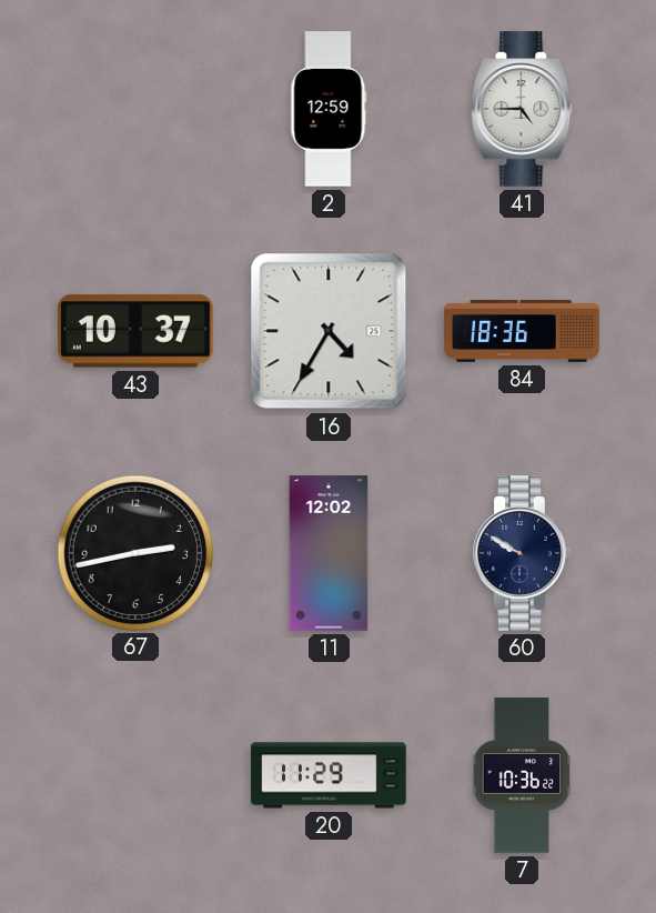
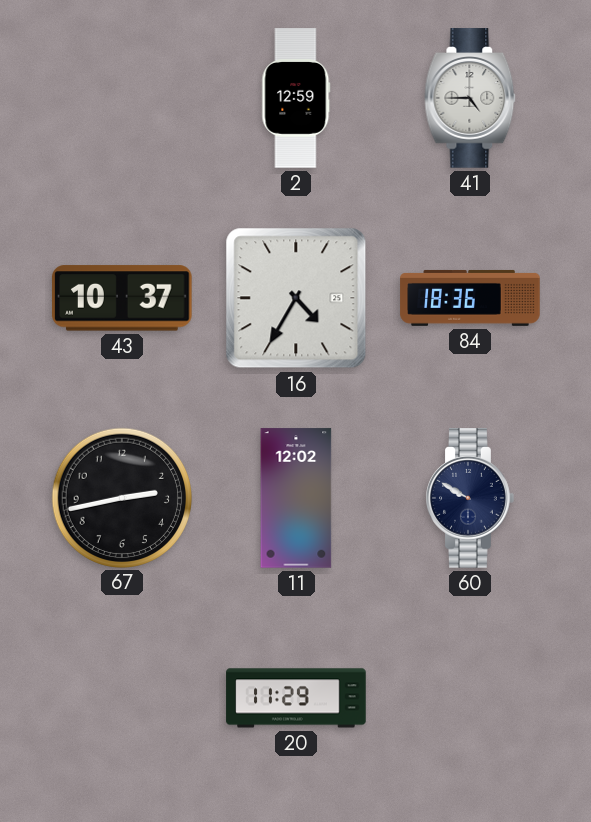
7: 10:36 -> none (522, 775)
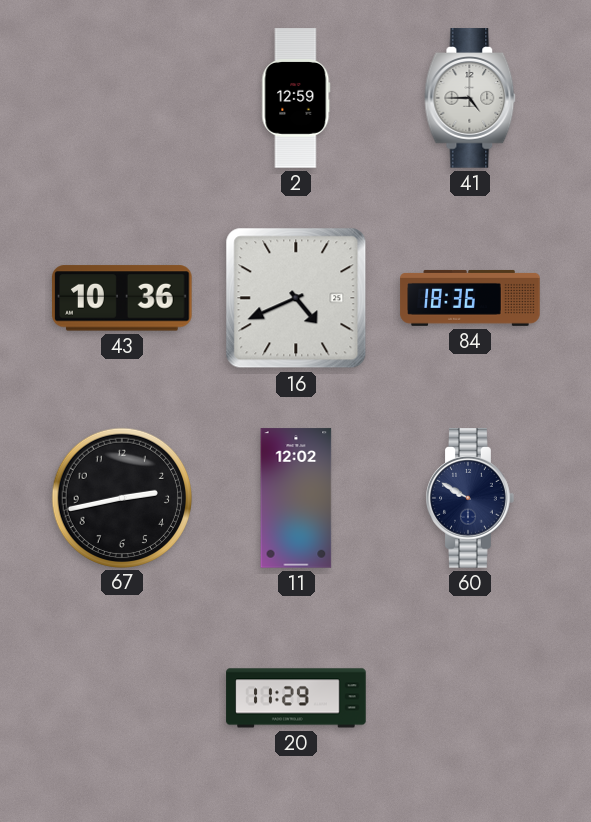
43: 10:37 -> 10:36 (123, 298)
16: 4:35 -> 4:41 (296, 298)
